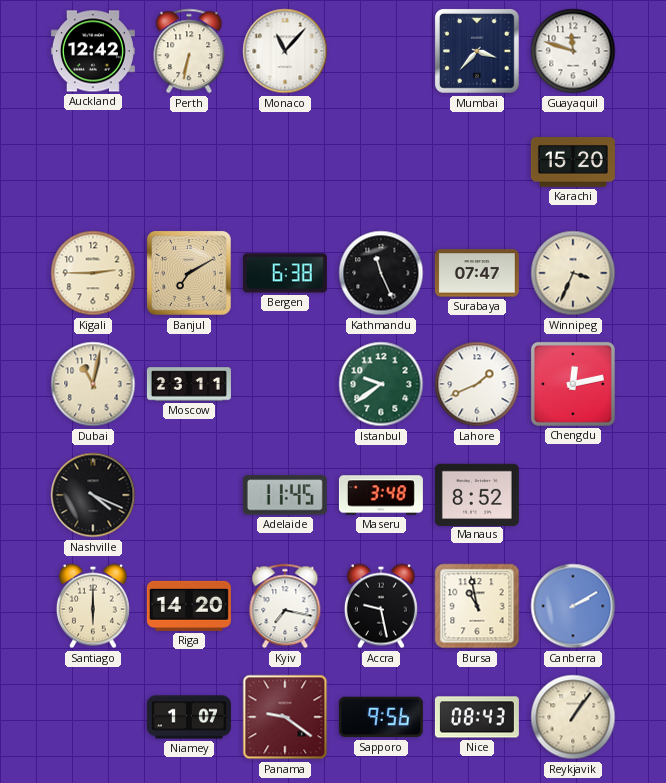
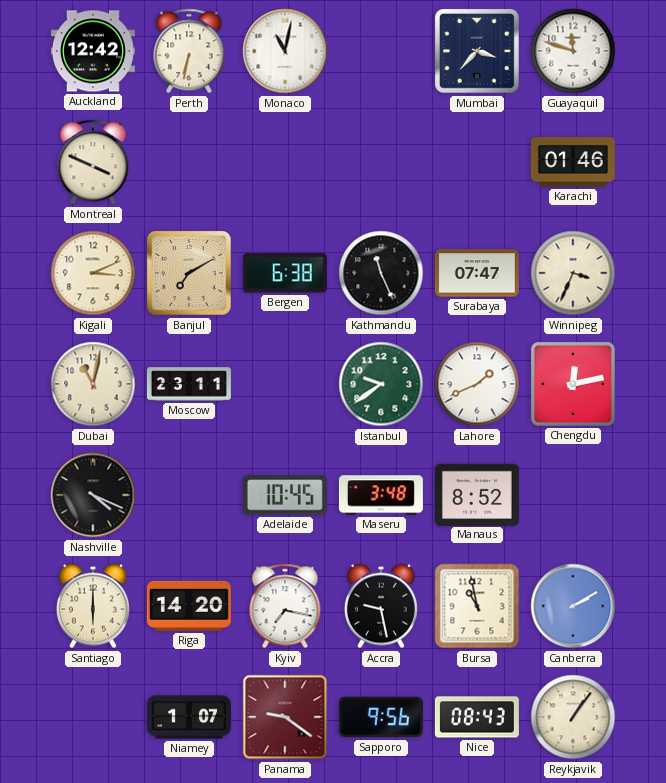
Monaco: 11:07 -> 11:02 (285, 51)
Montreal: none -> 3:49 (93, 162)
Karachi: 15:20 -> 01:46 (573, 163)
Kigali: 2:45 -> 3:11 (93, 273)
Adelaide: 11:45 -> 10:45 (285, 495)
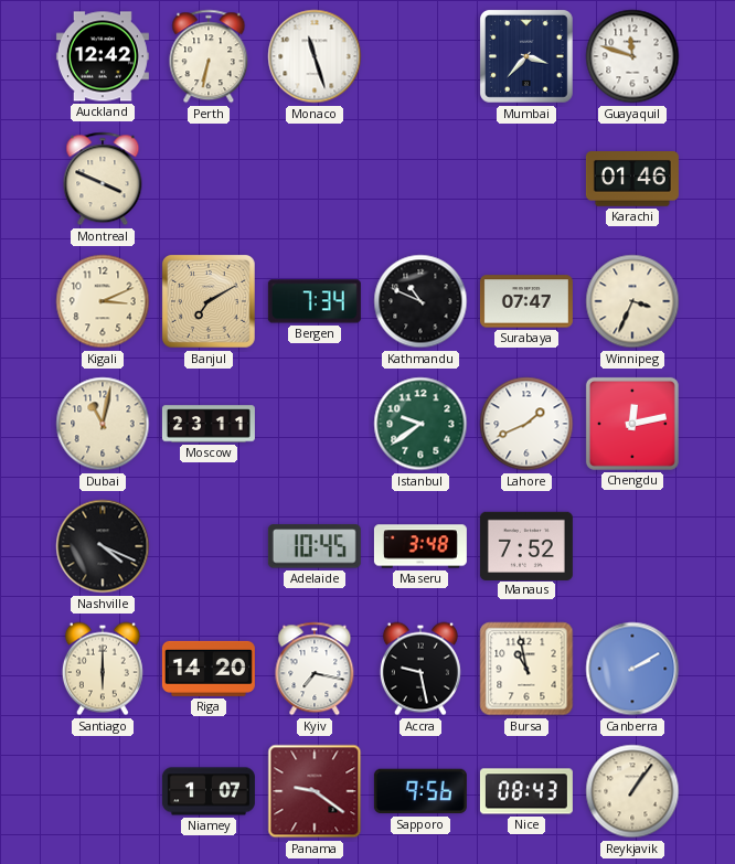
Monaco: 11:02 -> 11:27 (315, 56)
Bergen: 6:38 -> 7:34 (315, 301)
Kathmandu: 11:26 -> 10:49 (420, 301)
Manaus: 8:52 -> 7:52 (526, 545)
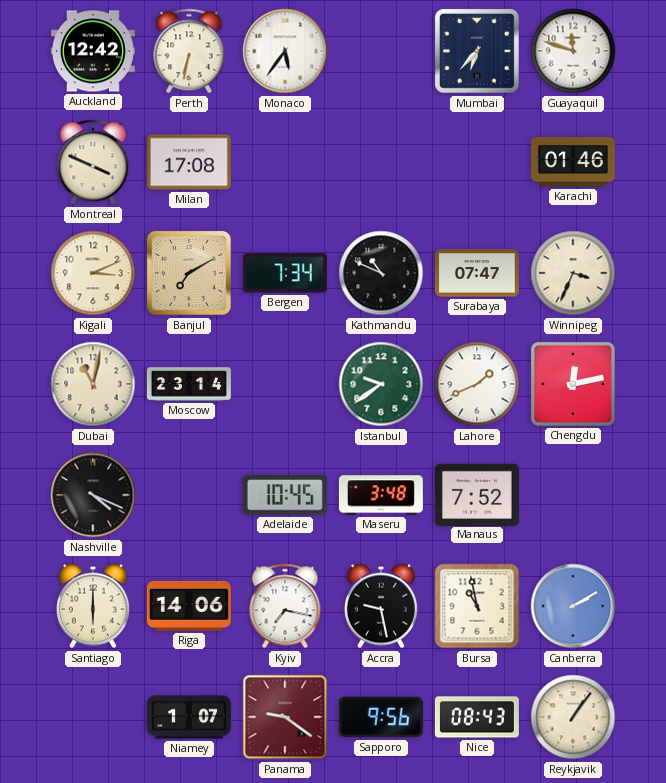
Monaco: 11:27 -> 5:36 (285, 51)
Mumbai: 3:37 -> 6:37 (478, 52)
Milan: none -> 17:08 (189, 162)
Moscow: 23:11 -> 23:14 (189, 384)
Riga: 14:20 -> 14:06 (189, 606)
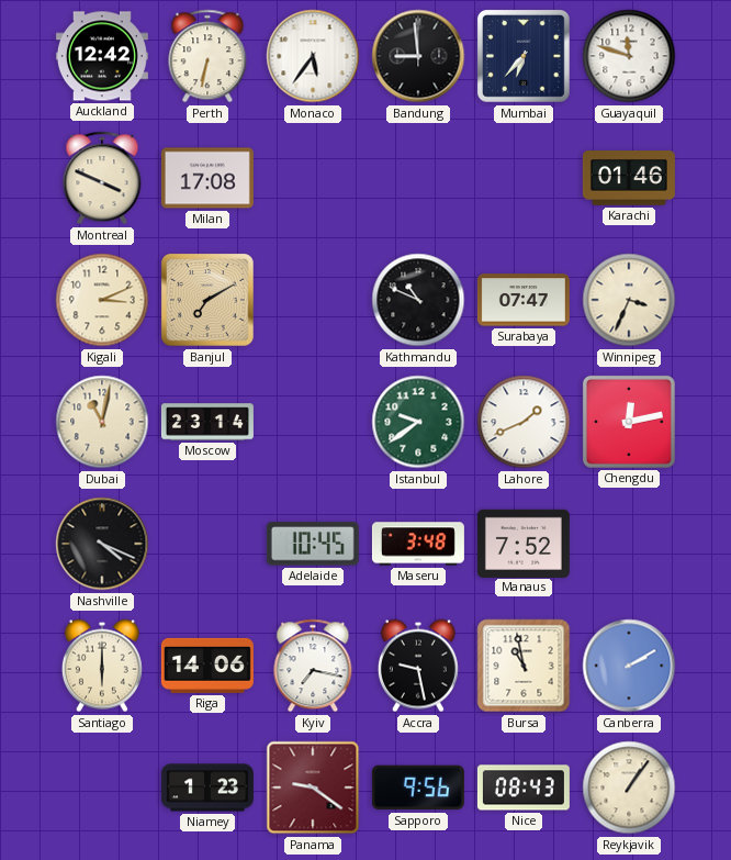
Bandung: none -> 8:59 (418, 56)
Bergen: 7:34 -> none (285, 273)
Niamey: 1:07 -> 1:23 (207, 788)
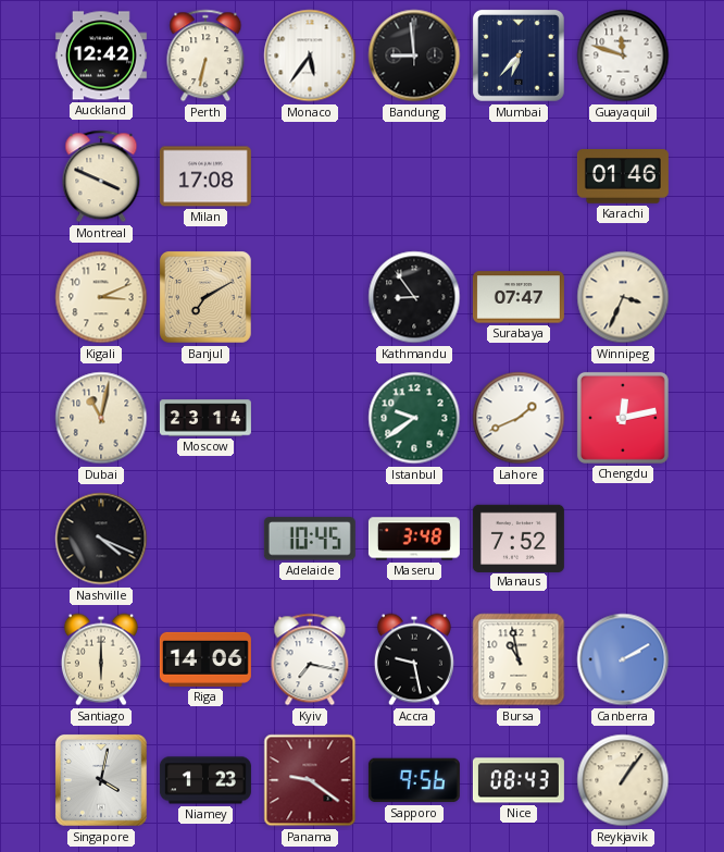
Kathmandu: 10:49 -> 8:54 (414, 297)
Singapore: none -> 4:02 (102, 781)
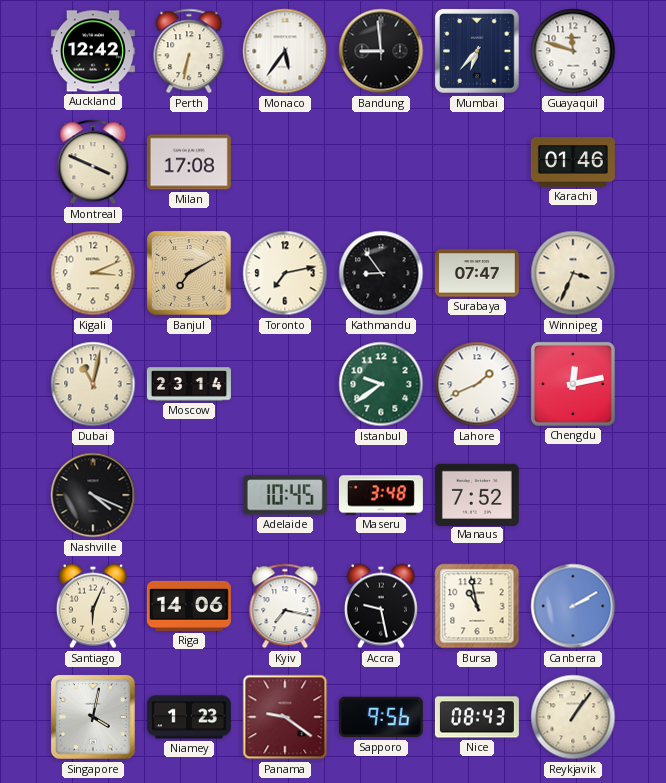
Toronto: none -> 7:13 (285, 273)
Santiago: 6:00 -> 6:04 (93, 606)
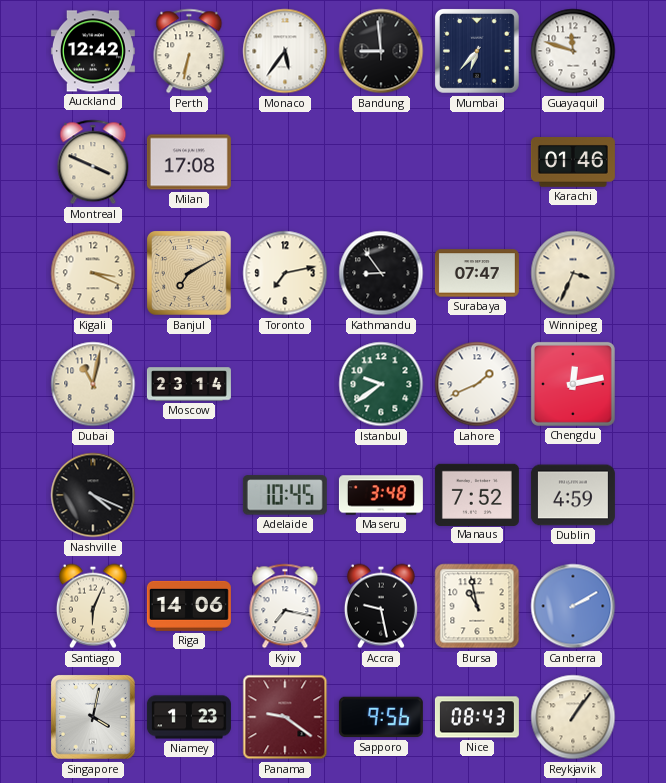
Kigali: 3:11 -> 3:19 (93, 273)
Dublin: none -> 4:59 (573, 495)
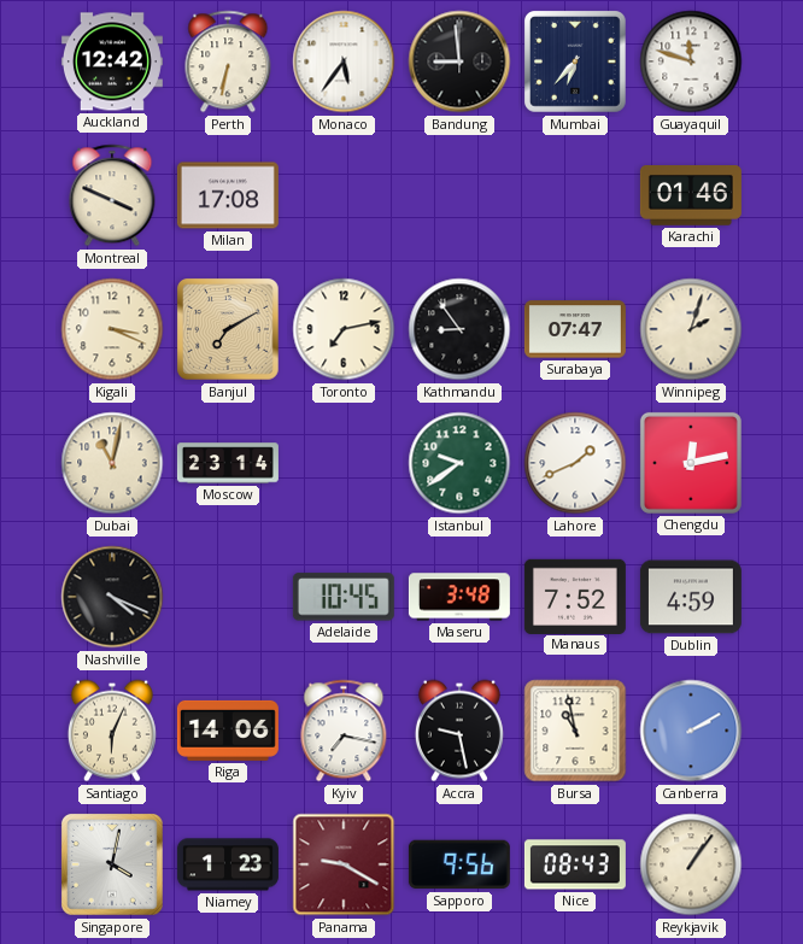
Winnipeg: 3:34 -> 2:03 (691, 329)
Panama: 9:21 -> 9:20 (344, 864)
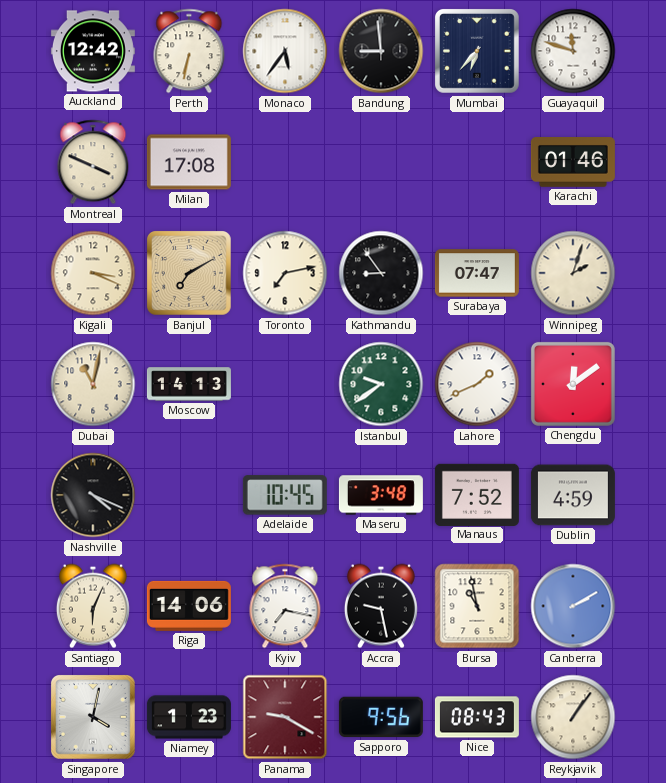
Moscow: 23:14 -> 14:13 (189, 384)
Chengdu: 12:13 -> 12:09 (573, 384)
